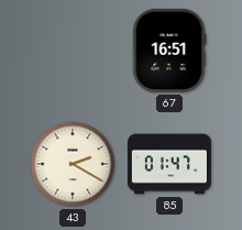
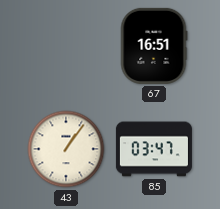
43: 2:20 -> 1:06 (66, 149)
85: 01:47 -> 03:47 (154, 149)
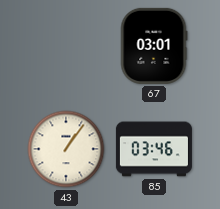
67: 16:51 -> 03:01 (154, 46)
85: 03:47 -> 03:46 (154, 149)
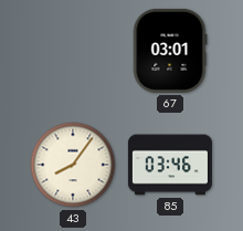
43: 1:06 -> 8:06 (73, 165)
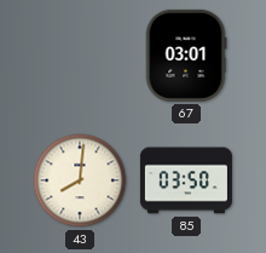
43: 8:06 -> 8:01 (80, 180)
85: 03:46 -> 03:50 (186, 180)
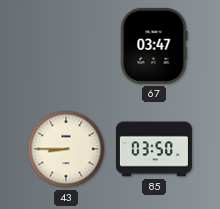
67: 03:01 -> 03:47 (154, 46)
43: 8:01 -> 8:45 (66, 149)
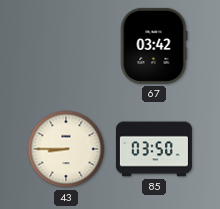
67: 03:47 -> 03:42 (154, 46)
